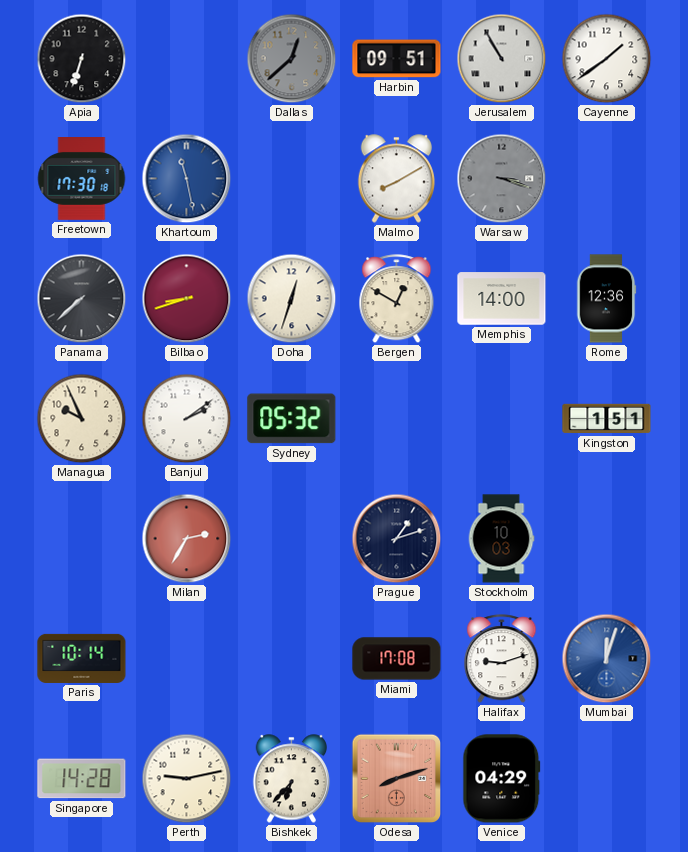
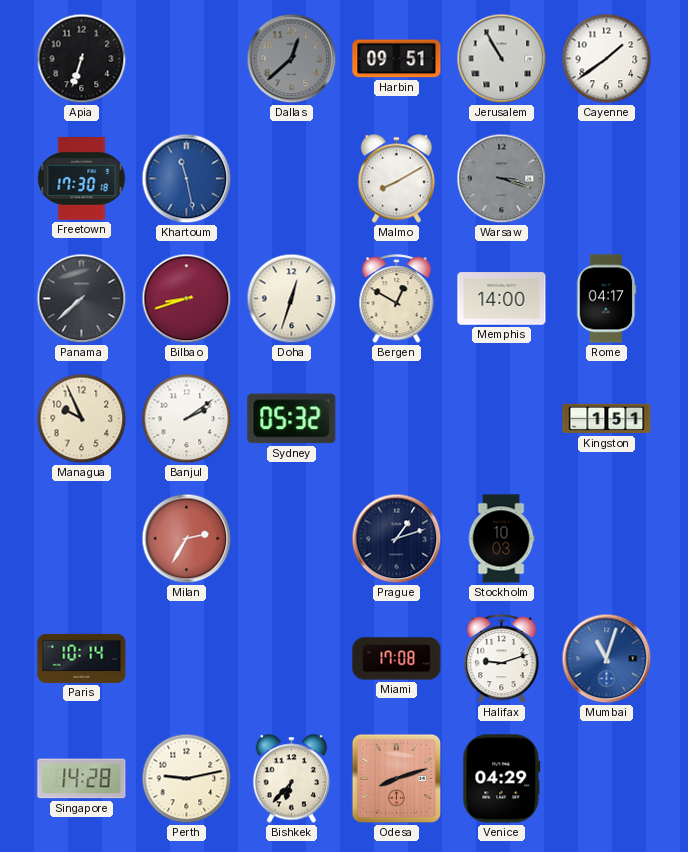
Rome: 12:36 -> 04:17 (606, 299)
Mumbai: 12:03 -> 11:03 (607, 659)
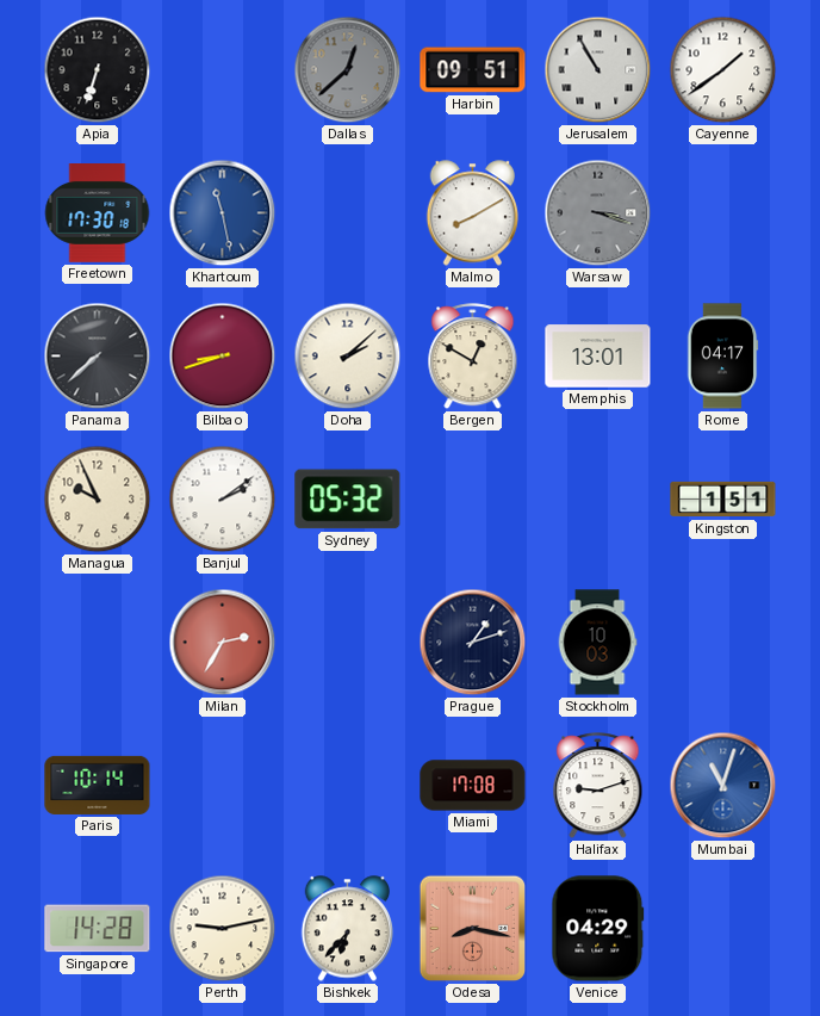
Doha: 12:33 -> 2:08 (348, 357)
Memphis: 14:00 -> 13:01 (598, 357)
Odesa: 8:12 -> 8:17 (473, 929)
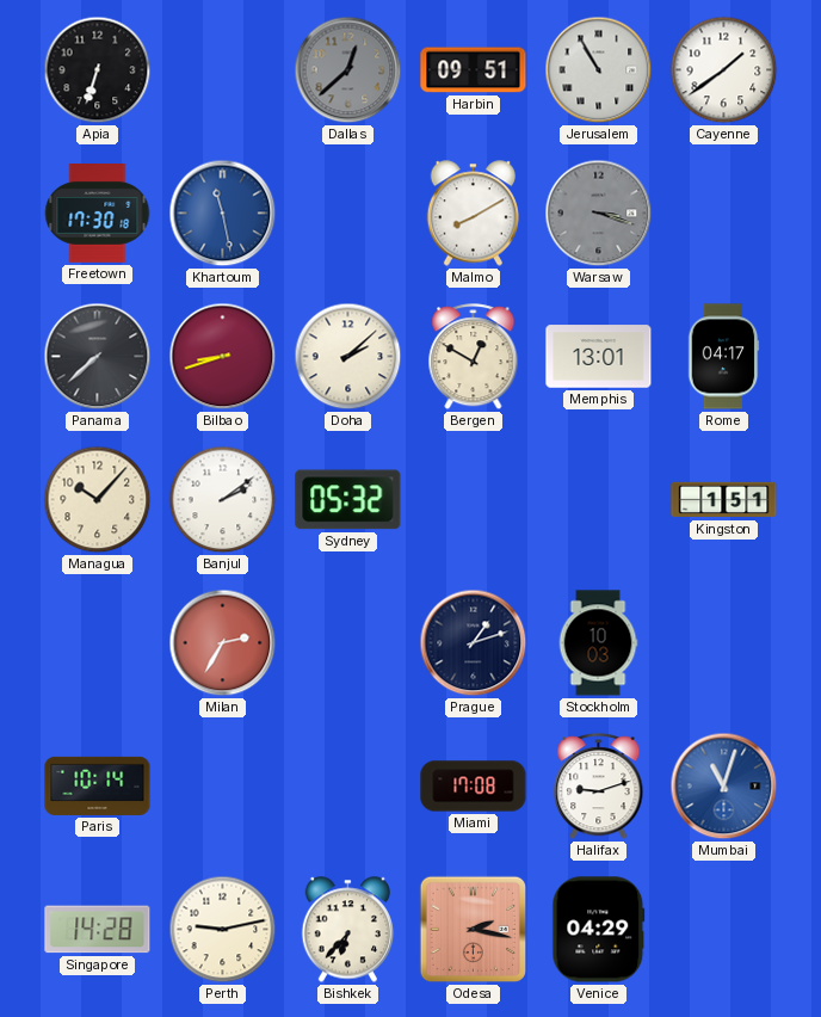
Managua: 9:56 -> 10:07 (98, 500)
Odesa: 8:17 -> 2:17 (474, 930)
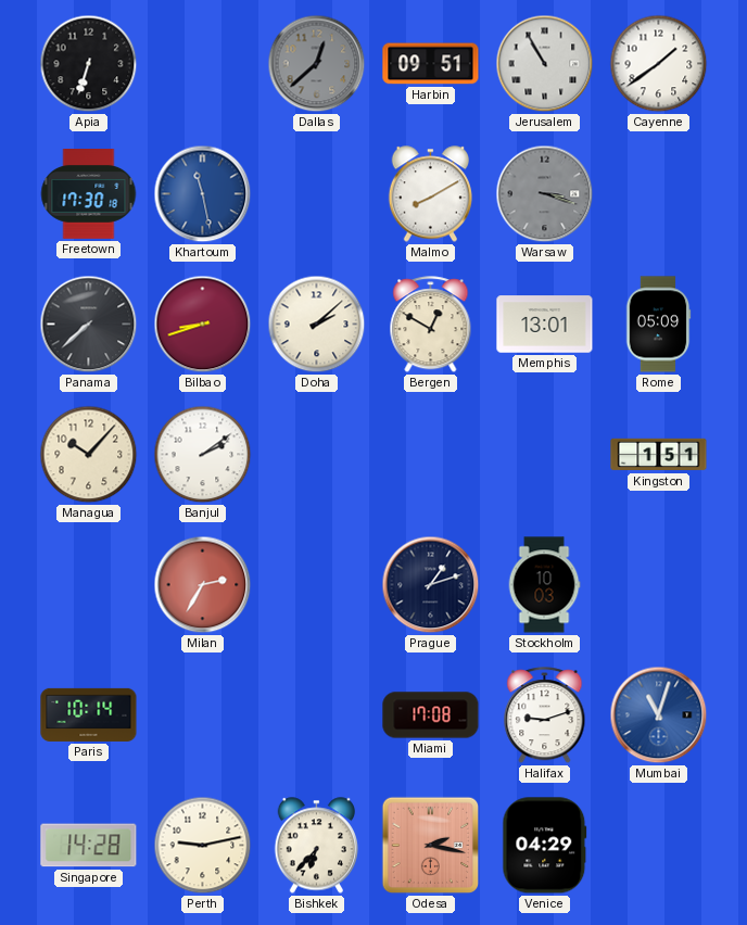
Rome: 04:17 -> 05:09 (658, 325)
Sydney: 05:32 -> none (348, 500)
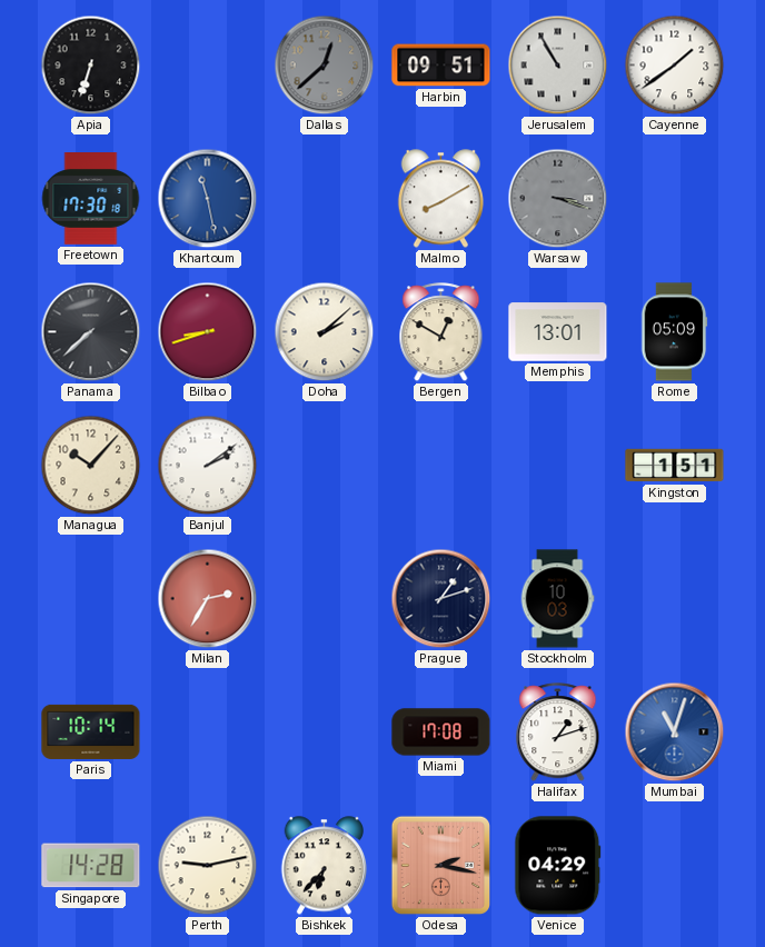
Halifax: 9:12 -> 1:12 (558, 732)
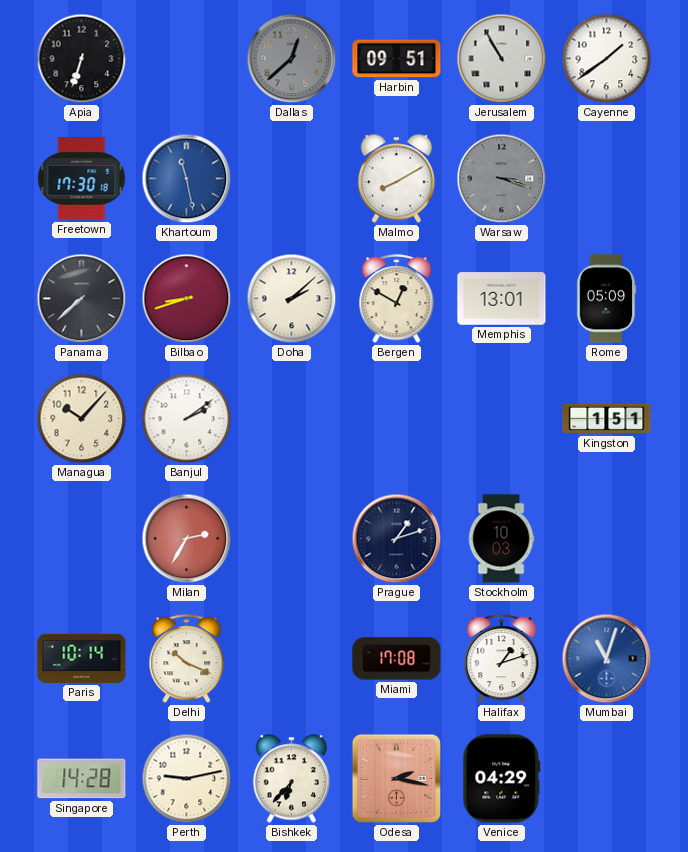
Delhi: none -> 10:19 (187, 659)
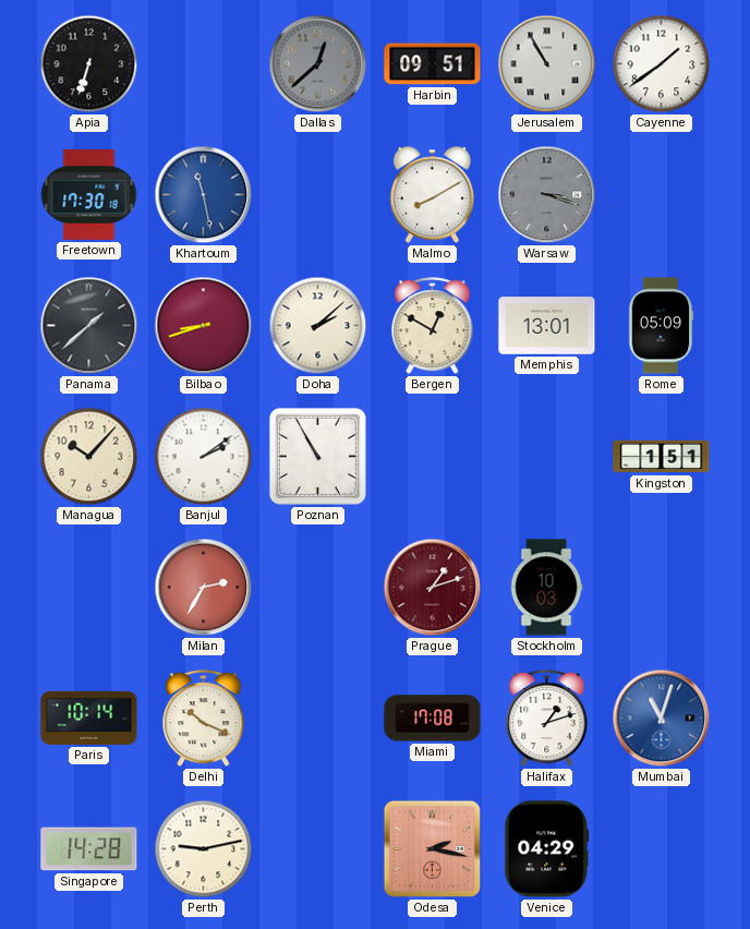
Panama: 7:38 -> 1:38 (89, 326)
Poznan: none -> 10:55 (317, 456)
Prague dial: navy -> burgundy (433, 588)
Bishkek: 6:37 -> none (292, 779)
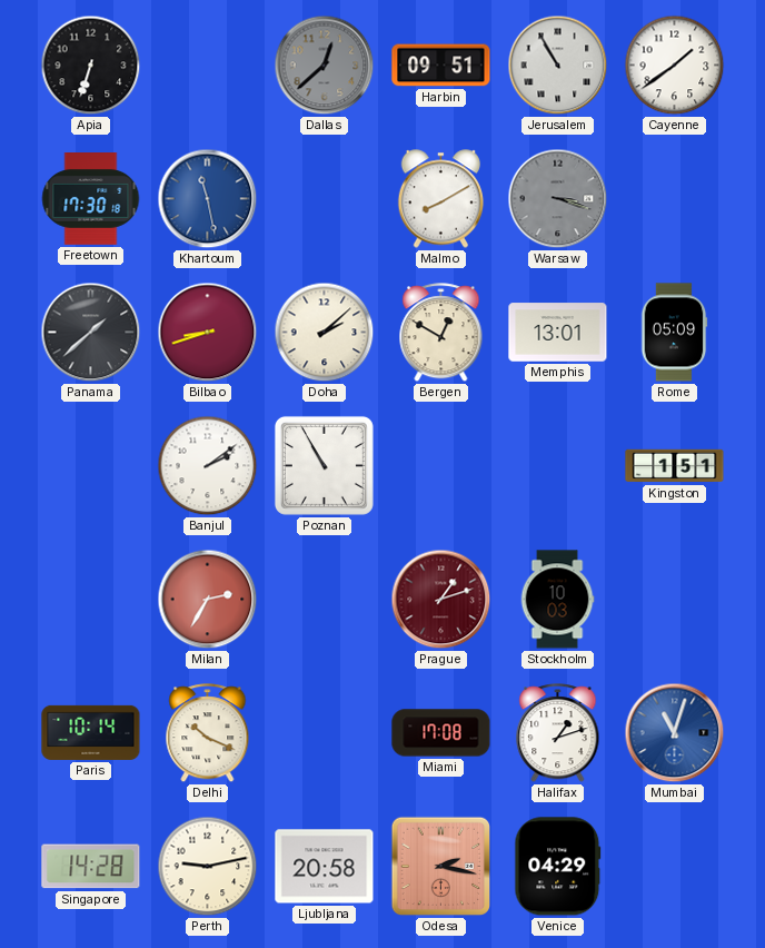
Managua: 10:07 -> none (89, 457)
Ljubljana: none -> 20:58 (325, 867)
